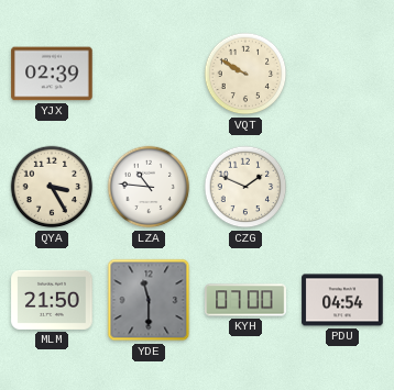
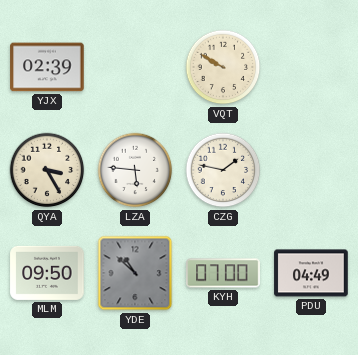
LZA: 10:46 -> 5:46 (135, 170)
CZG: 1:49 -> 1:47 (223, 170)
MLM: 21:50 -> 09:50 (47, 273)
YDE: 11:30 -> 10:52 (135, 273)
PDU: 04:54 -> 04:49 (311, 273)
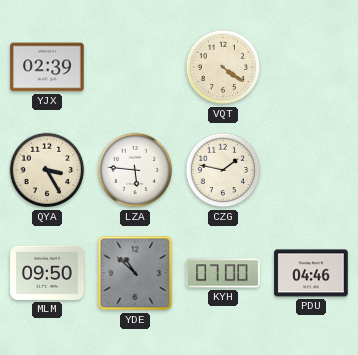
VQT: 9:50 -> 4:21 (223, 67)
PDU: 04:49 -> 04:46 (311, 273)
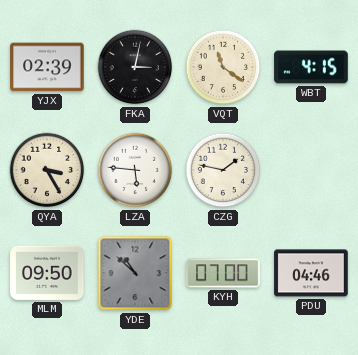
FKA: none -> 3:02 (135, 67)
VQT: 4:21 -> 11:21 (223, 67)
WBT: none -> 4:15 (311, 67)
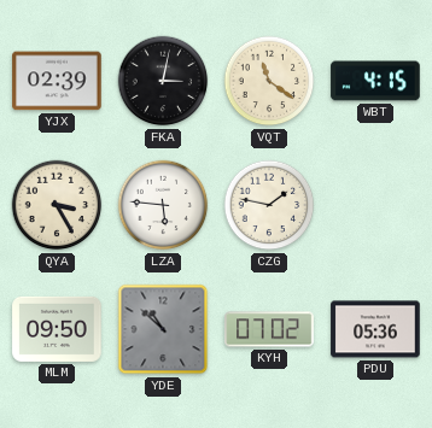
KYH: 07:00 -> 07:02 (269, 329)
PDU: 04:46 -> 05:36 (375, 329)
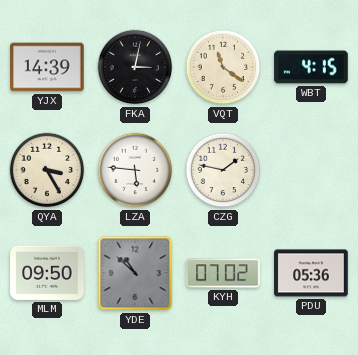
YJX: 02:39 -> 14:39 (47, 67)
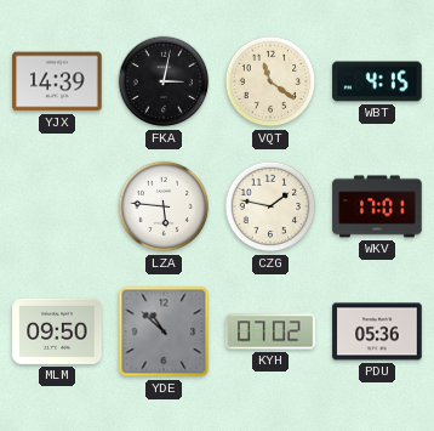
QYA: 3:25 -> none (47, 170)
WKV: none -> 17:01 (377, 206)
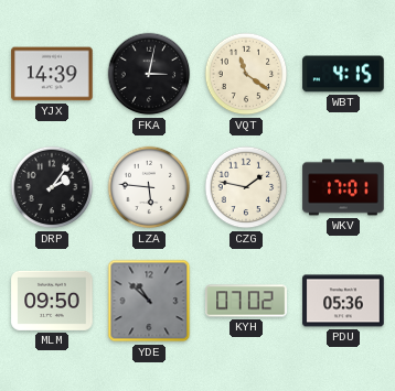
DRP: none -> 2:06 (52, 187)
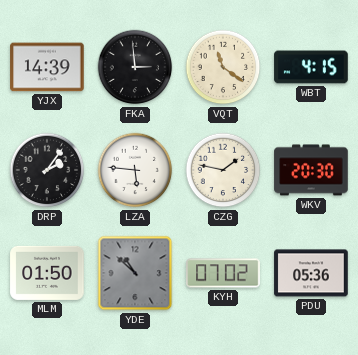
FKA: 3:02 -> 2:59 (135, 67)
WKV: 17:01 -> 20:30 (311, 170)
MLM: 09:50 -> 01:50 (47, 273)
